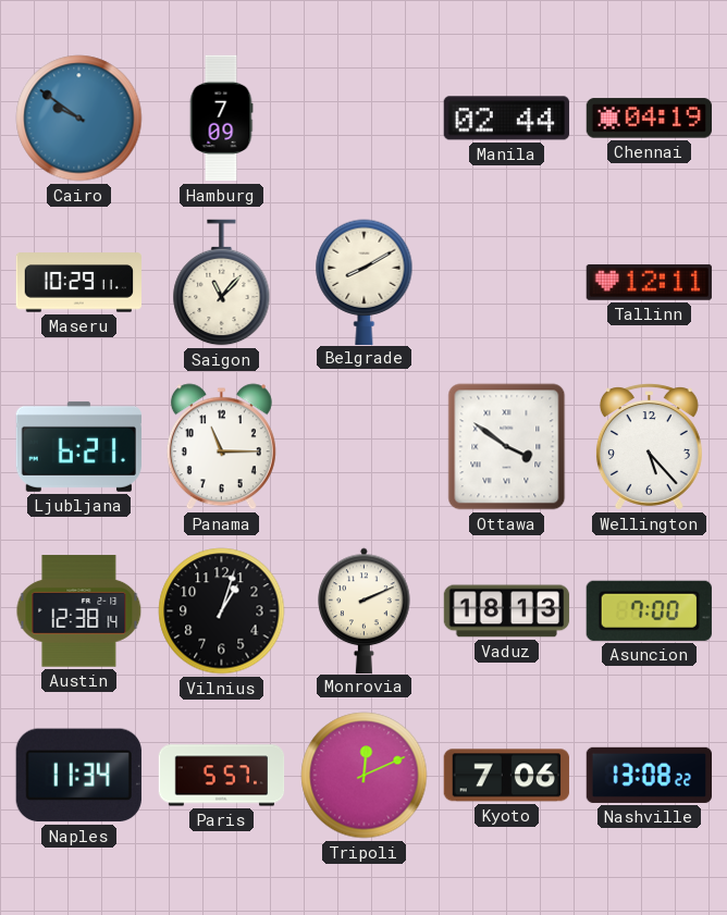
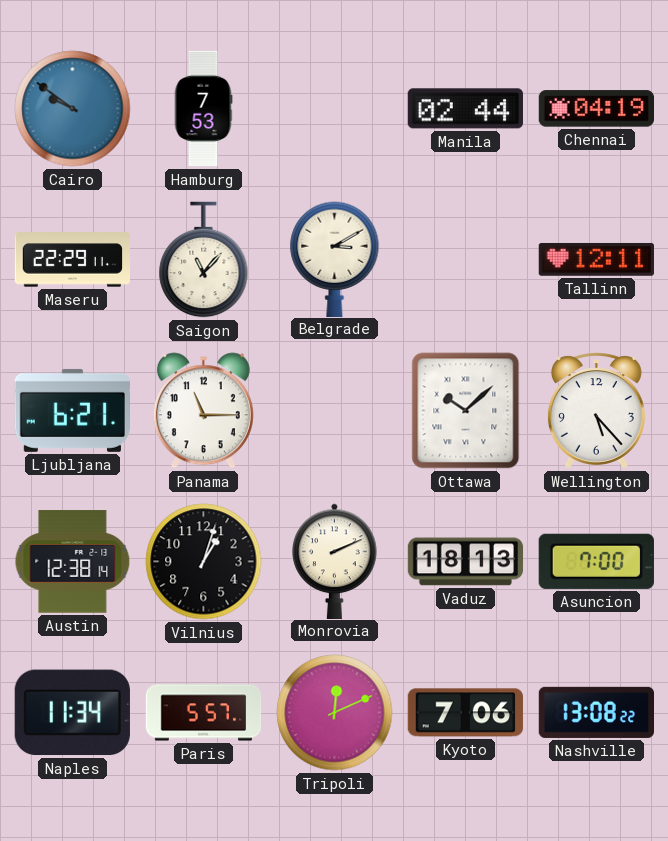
Hamburg: 7:09 -> 7:53 (203, 109)
Maseru: 10:29 -> 22:29 (73, 260)
Belgrade: 8:10 -> 3:10 (335, 259)
Ottawa: 3:51 -> 10:08 (466, 411)
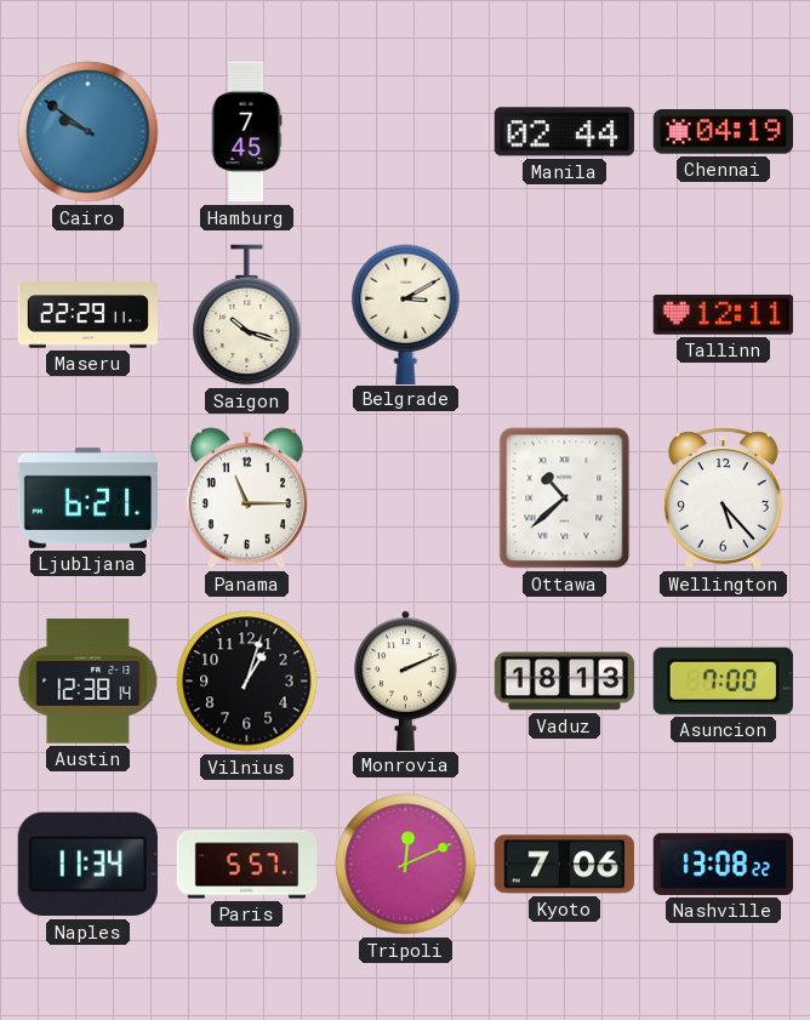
Hamburg: 7:53 -> 7:45 (246, 132)
Saigon: 11:07 -> 10:18 (247, 315)
Ottawa: 10:08 -> 10:38 (565, 498)
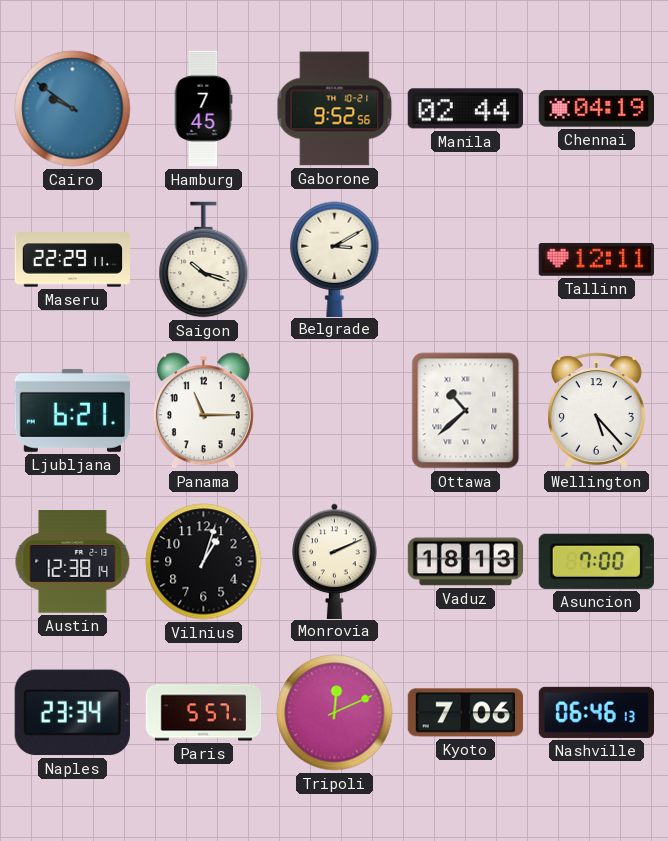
Gaborone: none -> 9:52 (335, 109)
Naples: 11:34 -> 23:34 (72, 713)
Nashville: 13:08 -> 06:46 (596, 712)
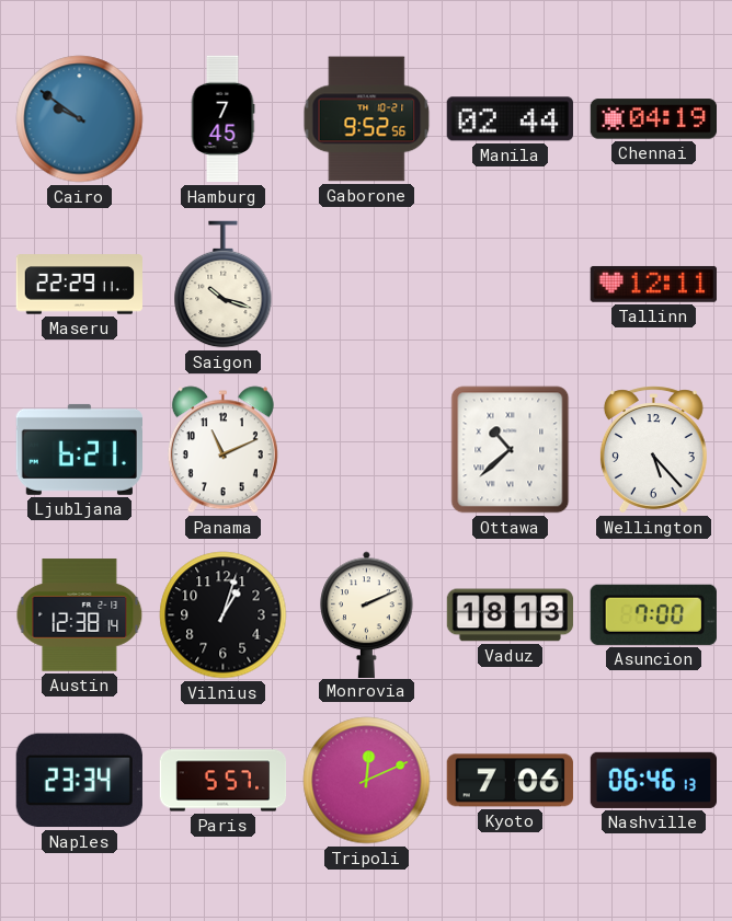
Belgrade: 3:10 -> none (335, 259)
Panama: 11:15 -> 11:11 (222, 450)
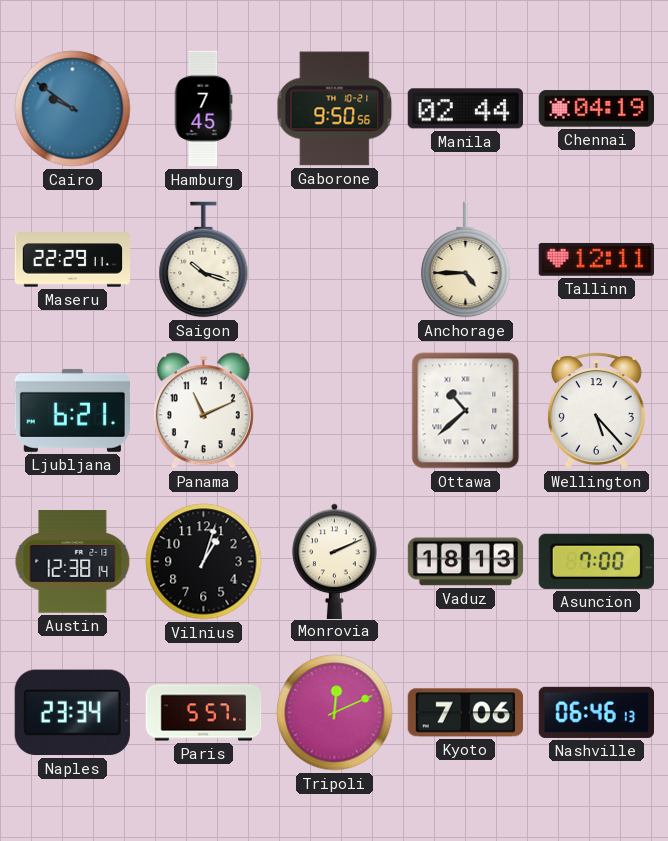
Gaborone: 9:52 -> 9:50 (335, 109)
Anchorage: none -> 4:45 (466, 260)
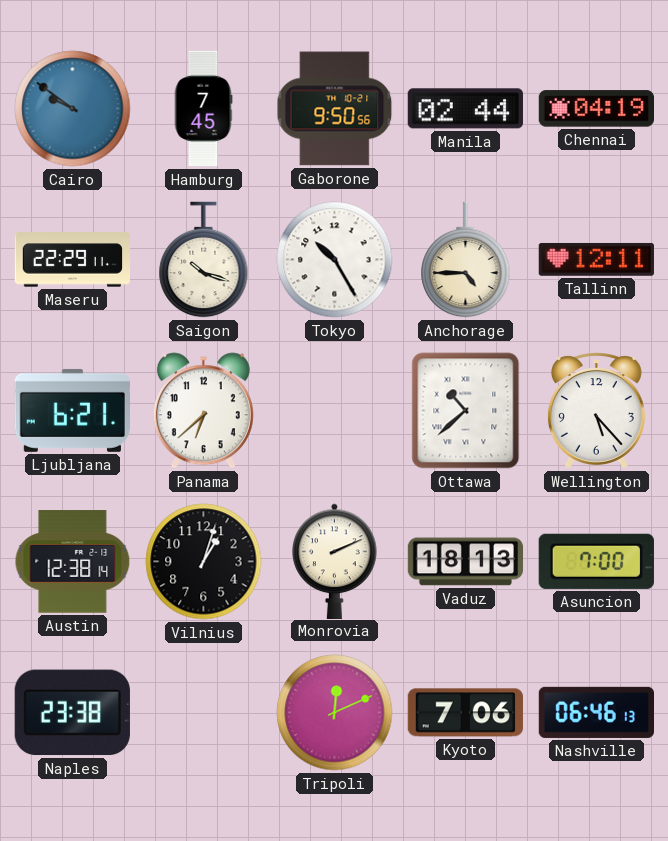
Tokyo: none -> 10:25 (335, 260)
Panama: 11:11 -> 6:38 (203, 411)
Naples: 23:34 -> 23:38 (72, 713)
Paris: 5:57 -> none (204, 713)
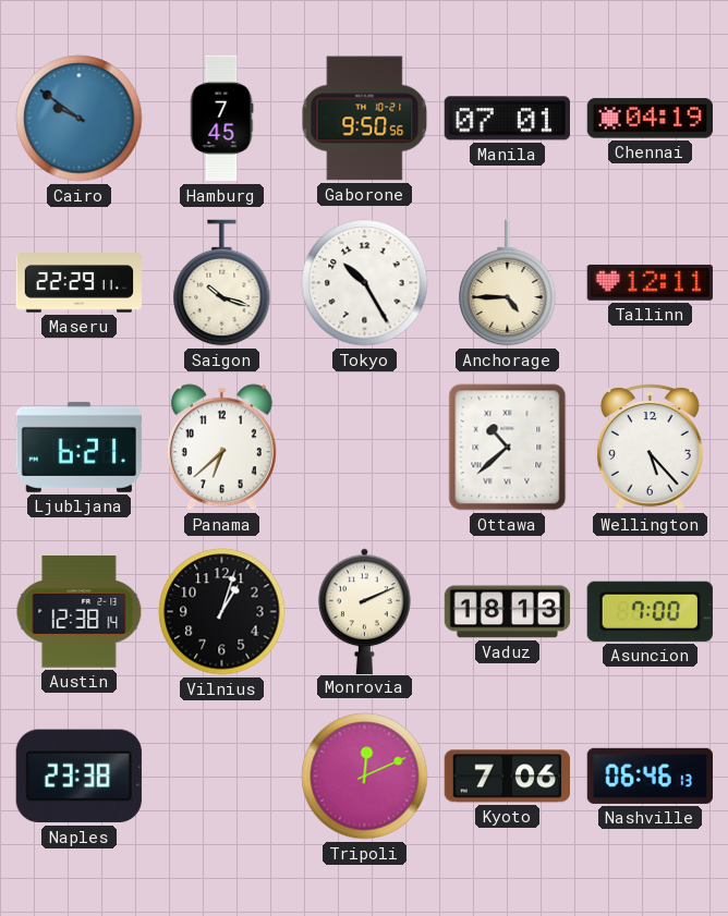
Manila: 02:44 -> 07:01 (507, 119)
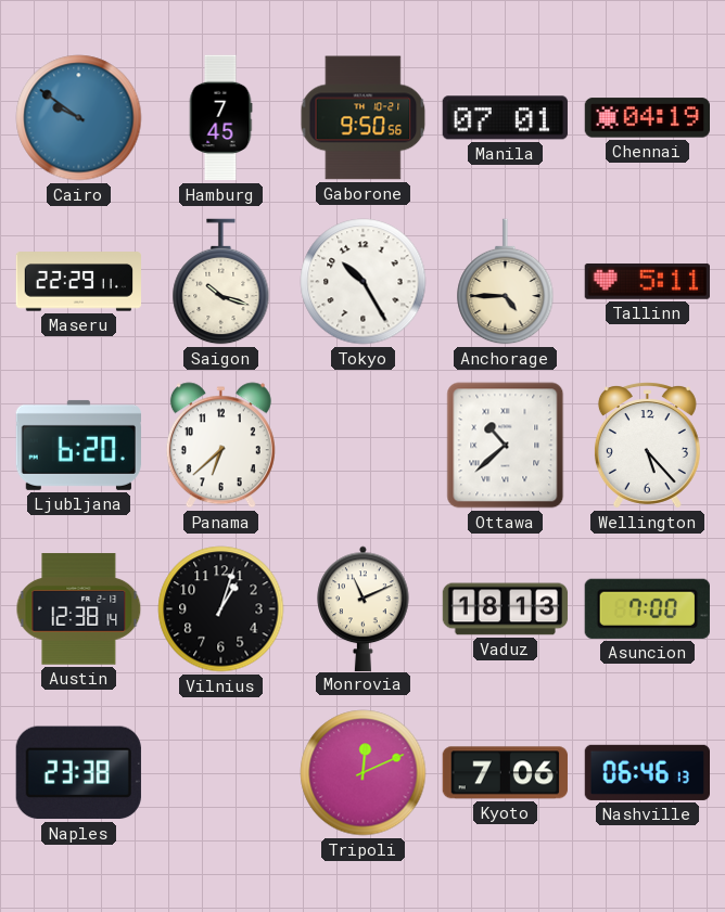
Tallinn: 12:11 -> 5:11 (647, 281)
Ljubljana: 6:21 -> 6:20 (78, 445)
Monrovia: 2:11 -> 11:11 (364, 608)
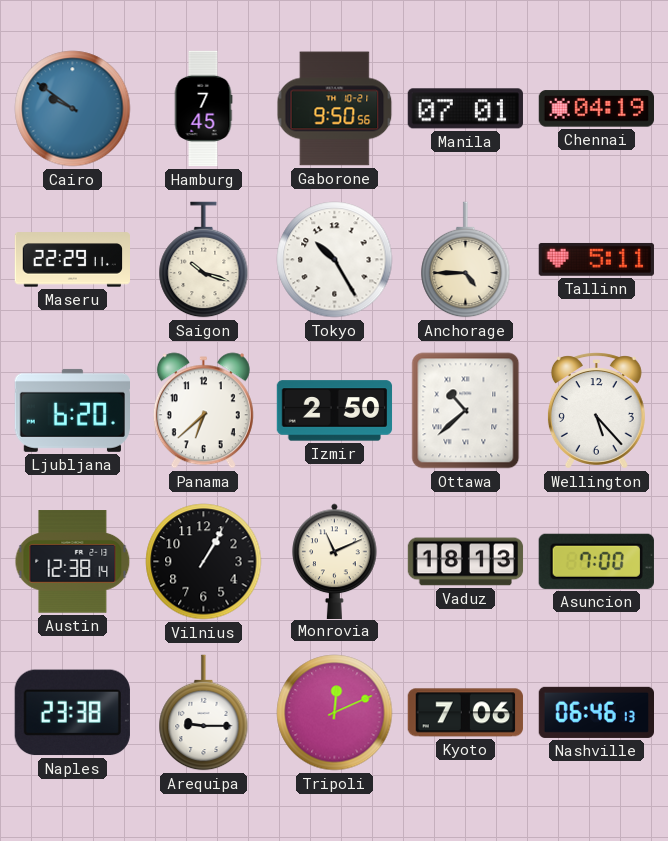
Izmir: none -> 2:50 (335, 411)
Vilnius: 1:03 -> 1:05 (204, 562)
Arequipa: none -> 9:15 (204, 713)
